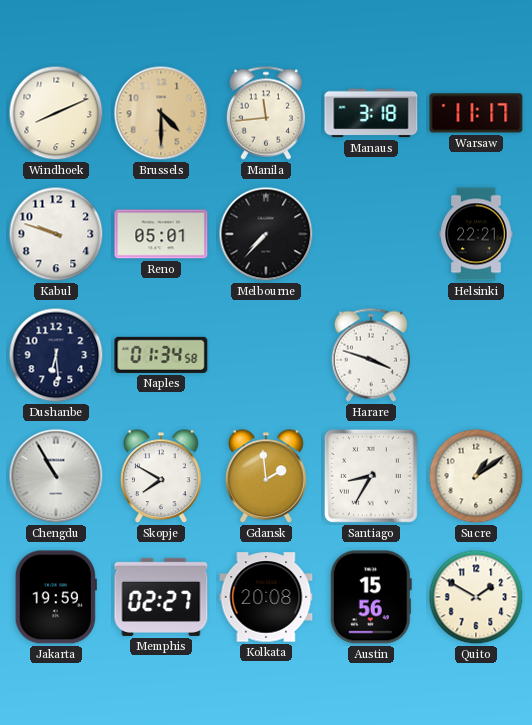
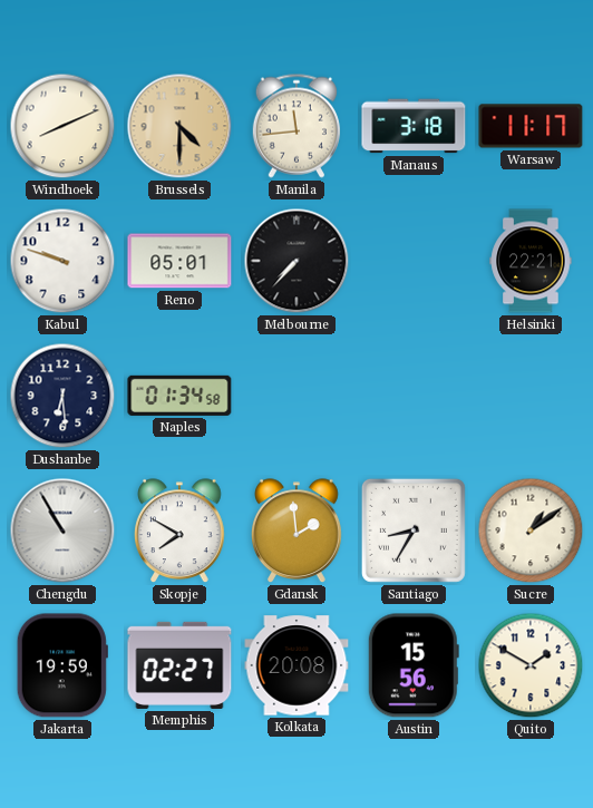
Harare: 3:48 -> none (371, 355)
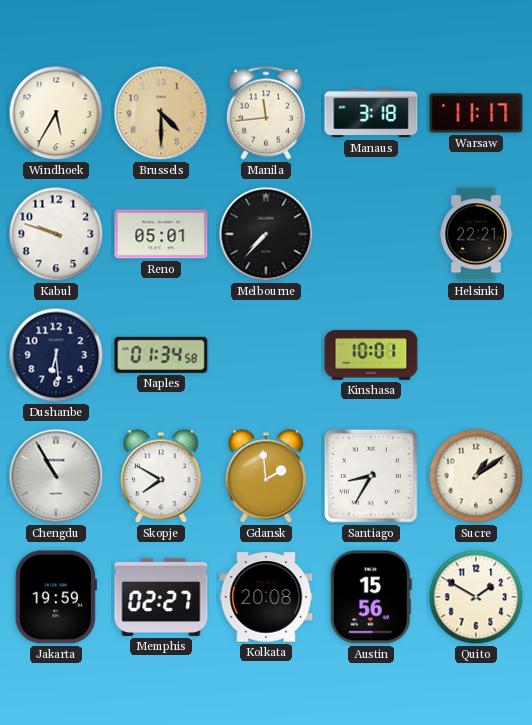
Windhoek: 8:11 -> 5:35 (56, 113)
Kinshasa: none -> 10:01 (371, 355)
